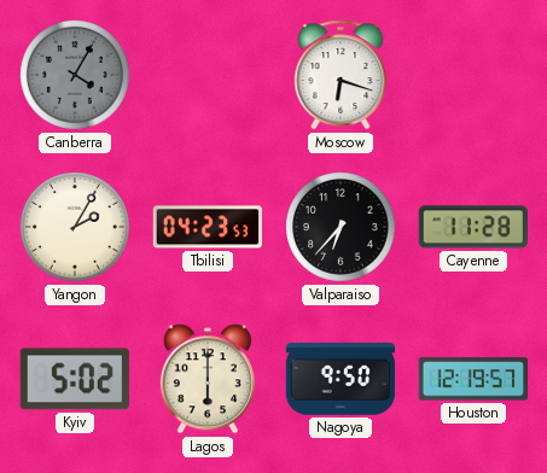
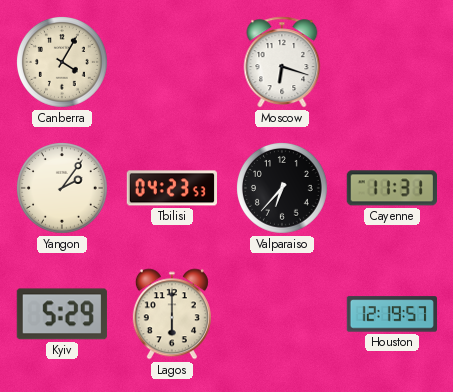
Canberra dial: grey -> cream (63, 63)
Yangon: 2:05 -> 2:06 (63, 189)
Cayenne: 11:28 -> 11:31 (392, 188)
Kyiv: 5:02 -> 5:29 (62, 314)
Nagoya: 9:50 -> none (339, 379)
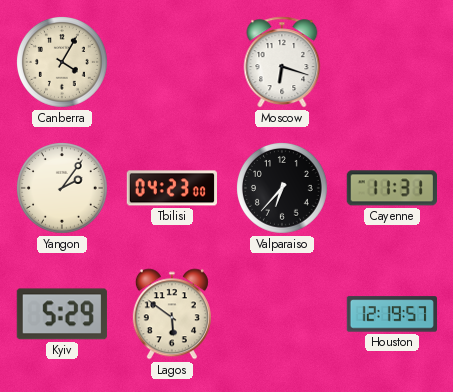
Tbilisi: 04:23:53 -> 04:23:00 (171, 188)
Lagos: 6:00 -> 5:51 (172, 314)
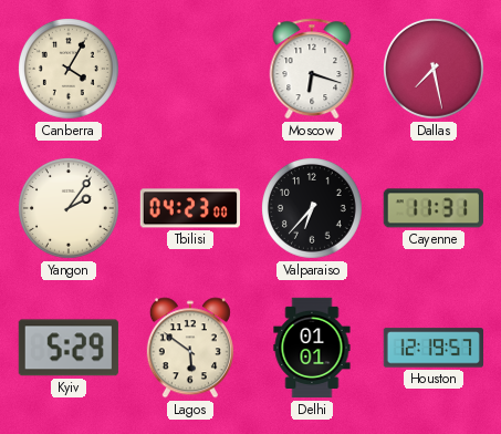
Dallas: none -> 7:28 (435, 70)
Delhi: none -> 01:01 (312, 348)
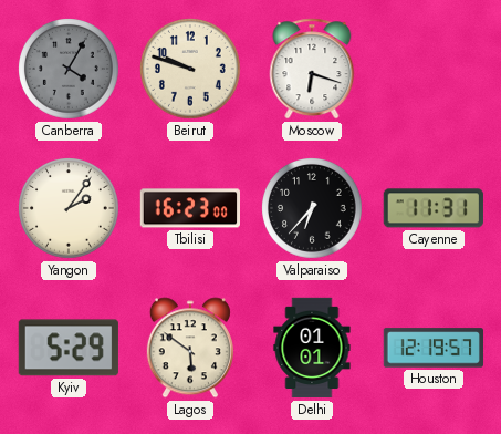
Canberra dial: cream -> grey (70, 70)
Beirut: none -> 9:48 (191, 70)
Dallas: 7:28 -> none (435, 70)
Tbilisi: 04:23 -> 16:23 (189, 208)
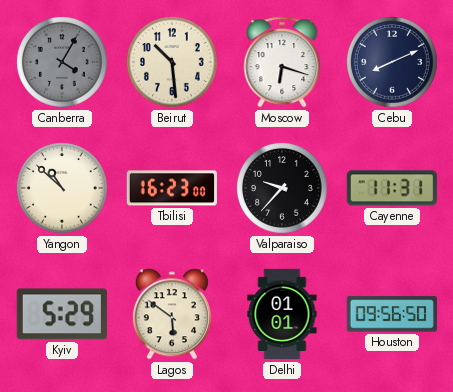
Beirut: 9:48 -> 10:29 (173, 63)
Cebu: none -> 8:11 (393, 63)
Yangon: 2:06 -> 10:52 (63, 189)
Valparaiso: 6:37 -> 9:37 (283, 189)
Houston: 12:19 -> 09:56 (391, 314)
